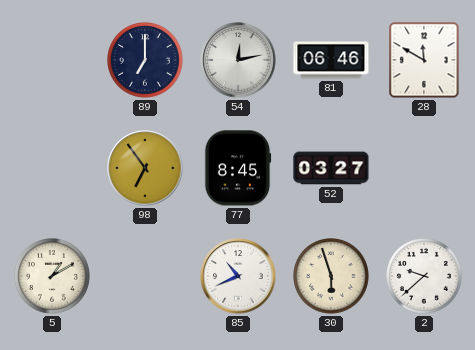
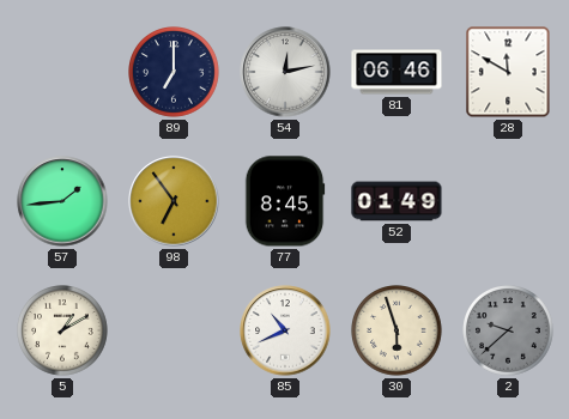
57: none -> 1:44 (62, 201)
52: 03:27 -> 01:49 (397, 201)
2 dial: white -> grey (509, 332)
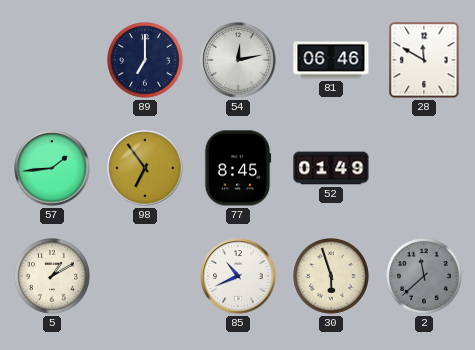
2: 9:38 -> 11:38 (425, 277)
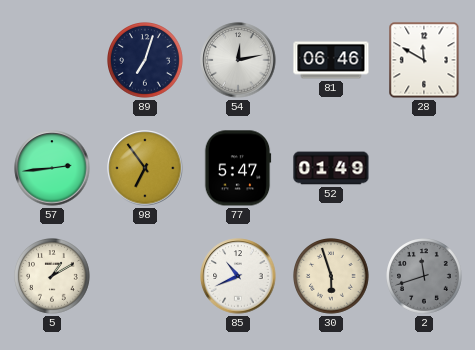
89: 7:00 -> 7:03 (146, 61)
57: 1:44 -> 2:44 (52, 168)
77: 8:45 -> 5:47 (238, 168)
2: 11:38 -> 11:42 (425, 277)
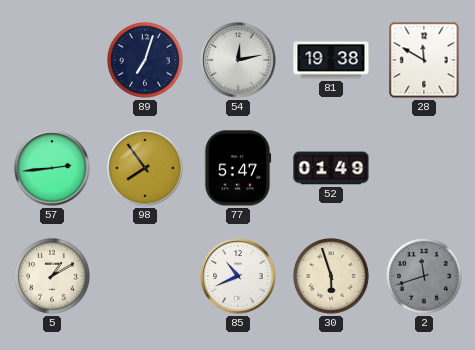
81: 06:46 -> 19:38 (331, 60)
98: 6:54 -> 7:54 (145, 168)
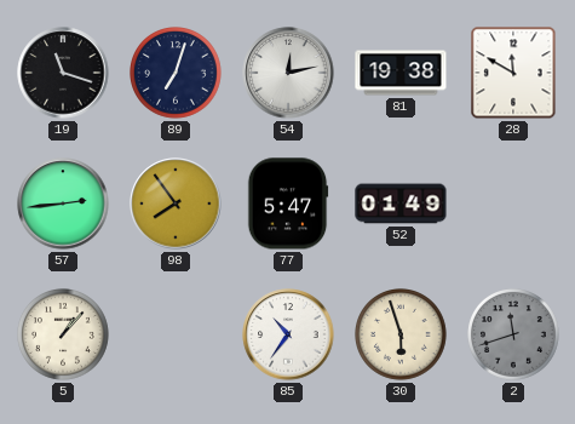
19: none -> 11:18 (63, 73)
5: 1:10 -> 1:07 (64, 336)
85: 10:41 -> 10:36 (288, 334)
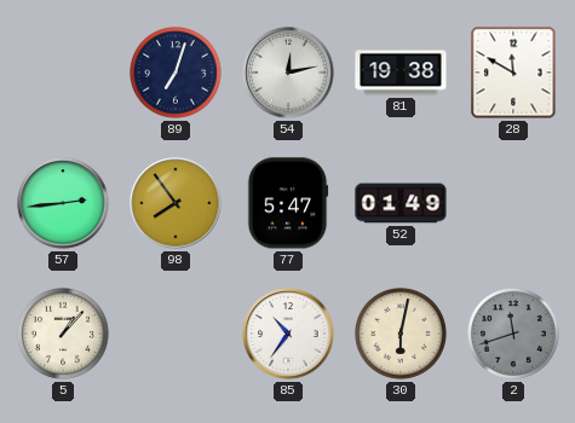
19: 11:18 -> none (63, 73)
30: 5:57 -> 6:02 (402, 335)
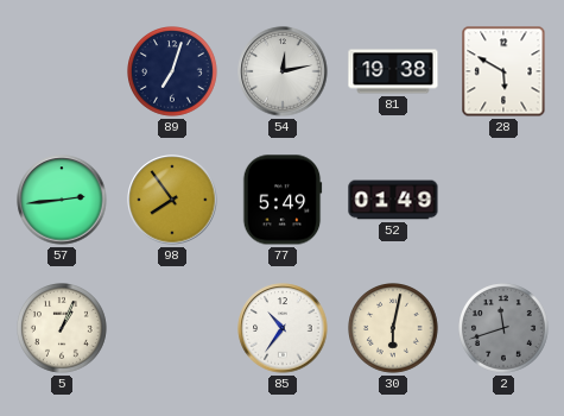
28: 11:50 -> 5:50 (503, 71)
77: 5:47 -> 5:49 (283, 200)
5: 1:07 -> 1:04 (63, 329)
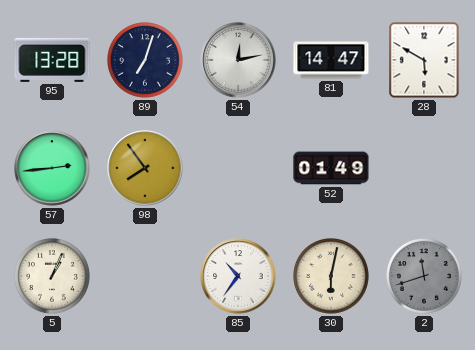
95: none -> 13:28 (52, 60)
81: 19:38 -> 14:47 (331, 60)
77: 5:49 -> none (283, 200)
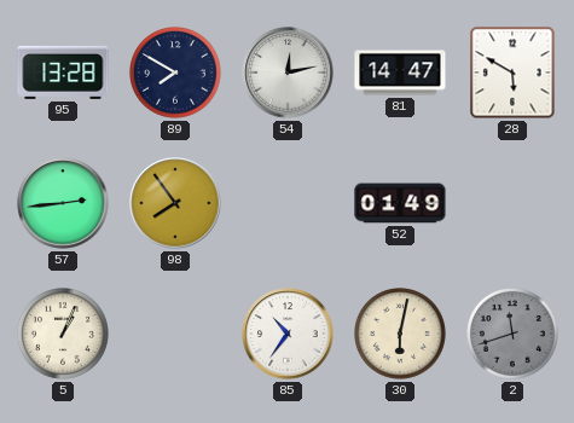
89: 7:03 -> 7:50 (176, 74)
